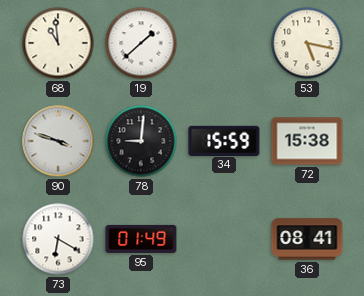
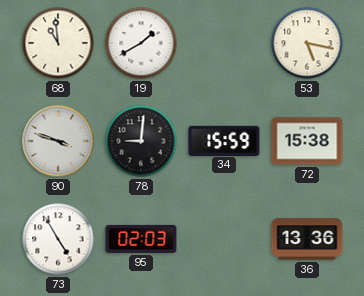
19: 1:38 -> 1:40 (141, 43)
73: 6:20 -> 4:55 (58, 239)
95: 01:49 -> 02:03 (141, 239)
36: 08:41 -> 13:36 (307, 239)
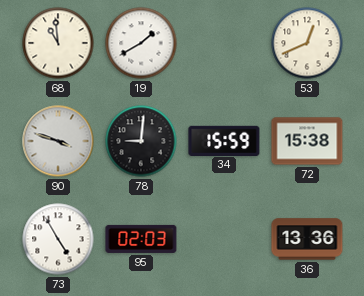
53: 5:17 -> 12:41 (307, 43)
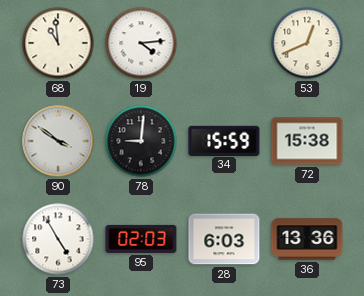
19: 1:40 -> 4:14 (141, 43)
90: 3:48 -> 3:51 (58, 141)
28: none -> 6:03 (224, 239)
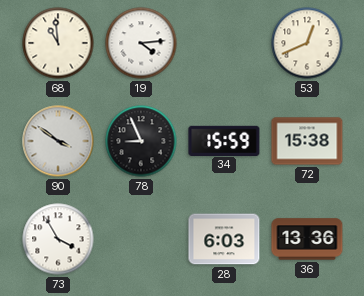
78: 9:01 -> 8:56 (141, 141)
73: 4:55 -> 3:55 (58, 239)
95: 02:03 -> none (141, 239)
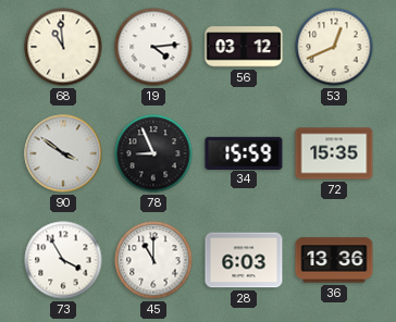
56: none -> 03:12 (244, 47)
72: 15:38 -> 15:35 (334, 153)
45: none -> 11:00 (153, 260)
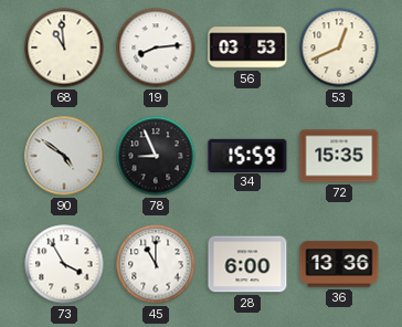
19: 4:14 -> 8:14 (156, 48)
56: 03:12 -> 03:53 (247, 48)
90: 3:51 -> 4:51 (64, 156)
28: 6:03 -> 6:00 (247, 264)
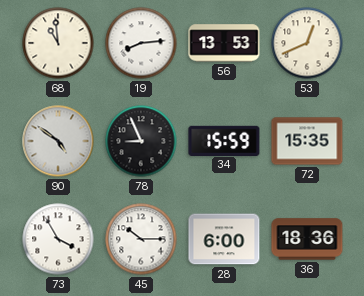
56: 03:53 -> 13:53 (224, 43)
45: 11:00 -> 10:15 (141, 239)
36: 13:36 -> 18:36 (307, 239)
